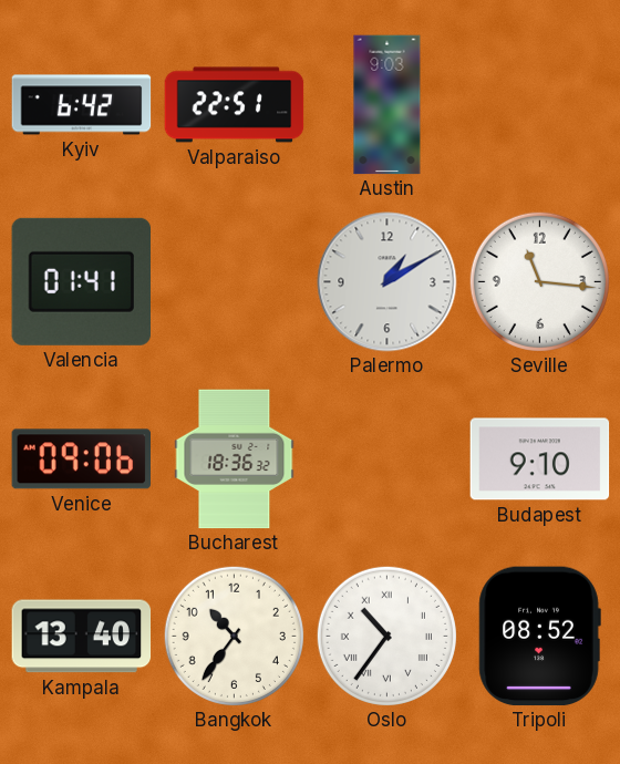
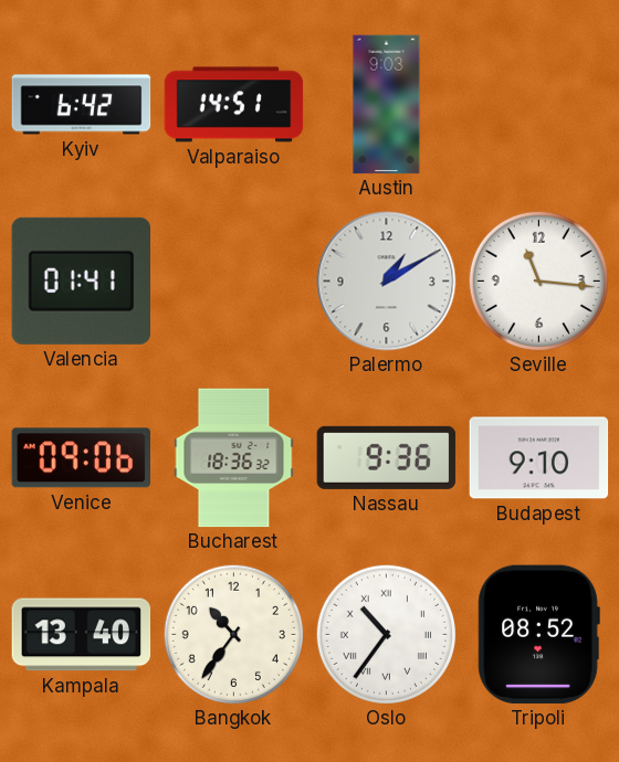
Valparaiso: 22:51 -> 14:51 (234, 105)
Nassau: none -> 9:36 (387, 457)
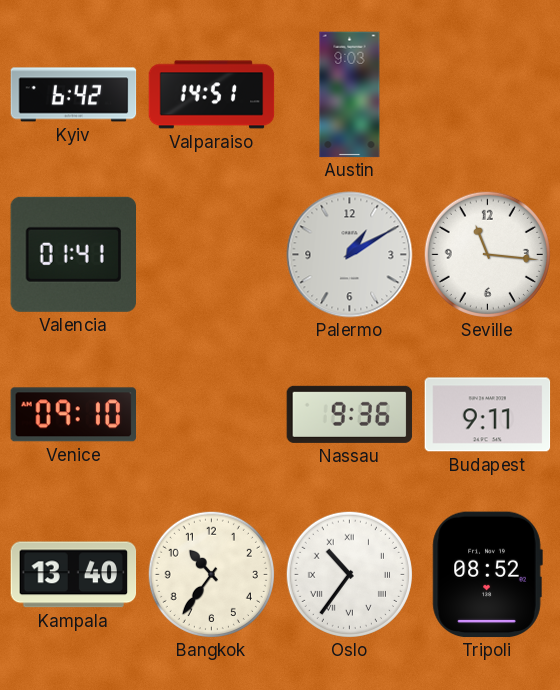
Venice: 09:06 -> 09:10 (73, 415)
Bucharest: 18:36 -> none (234, 458)
Budapest: 9:10 -> 9:11 (488, 415)
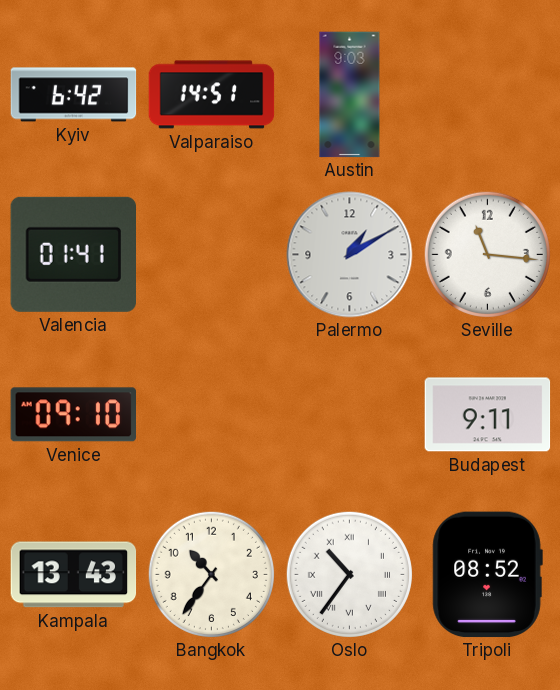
Nassau: 9:36 -> none (350, 414)
Kampala: 13:40 -> 13:43 (74, 575)
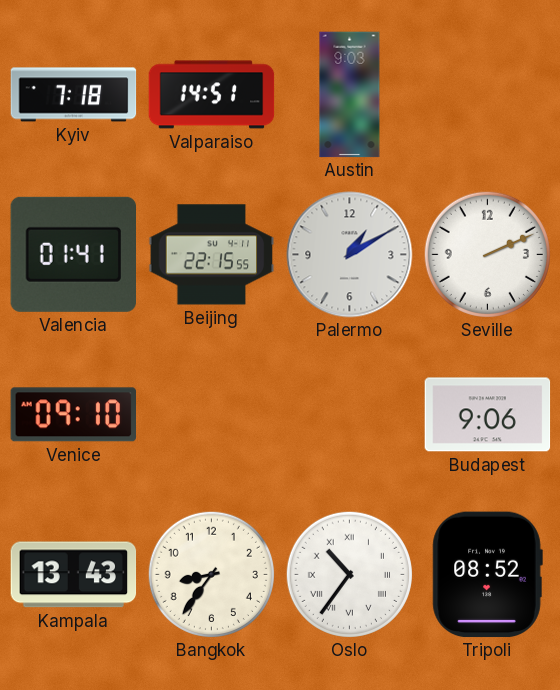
Kyiv: 6:42 -> 7:18 (74, 95)
Beijing: none -> 22:15 (212, 255)
Seville: 11:16 -> 2:11 (487, 254)
Budapest: 9:11 -> 9:06 (488, 415)
Bangkok: 10:36 -> 8:36 (211, 574)
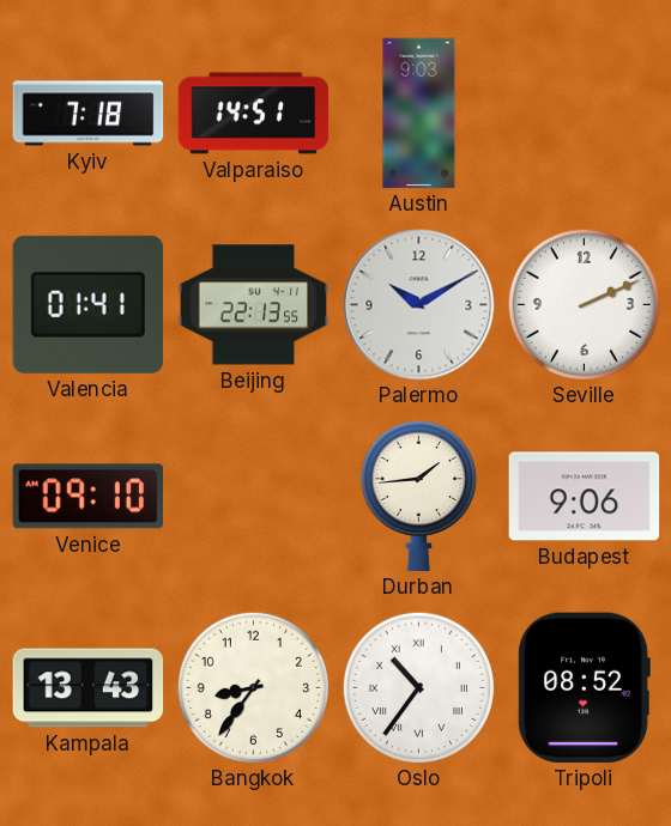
Beijing: 22:15 -> 22:13 (254, 305)
Palermo: 1:10 -> 10:10 (419, 305)
Durban: none -> 1:44 (418, 496)
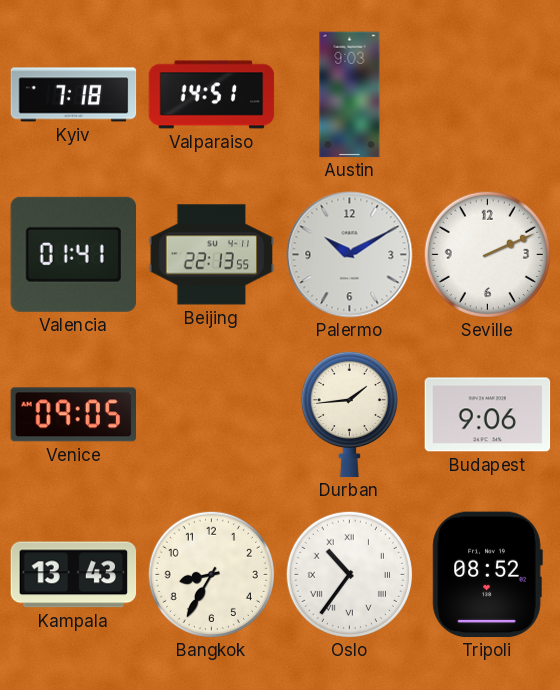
Venice: 09:10 -> 09:05 (73, 415)
Bangkok: 8:36 -> 8:35 (211, 574)
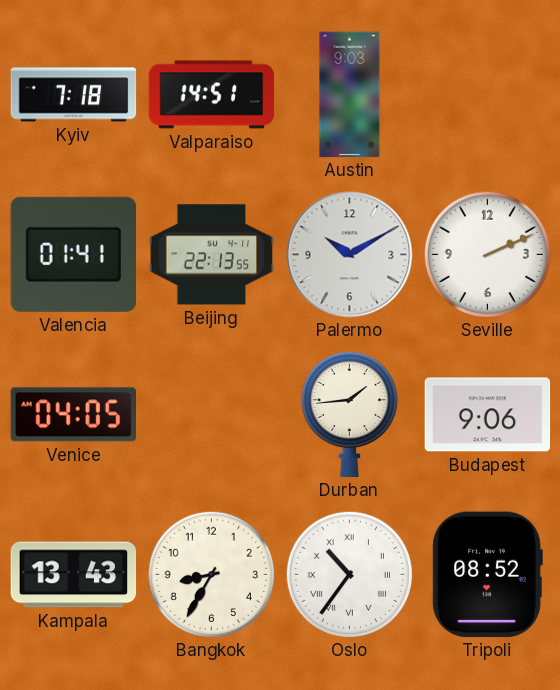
Venice: 09:05 -> 04:05 (73, 415)
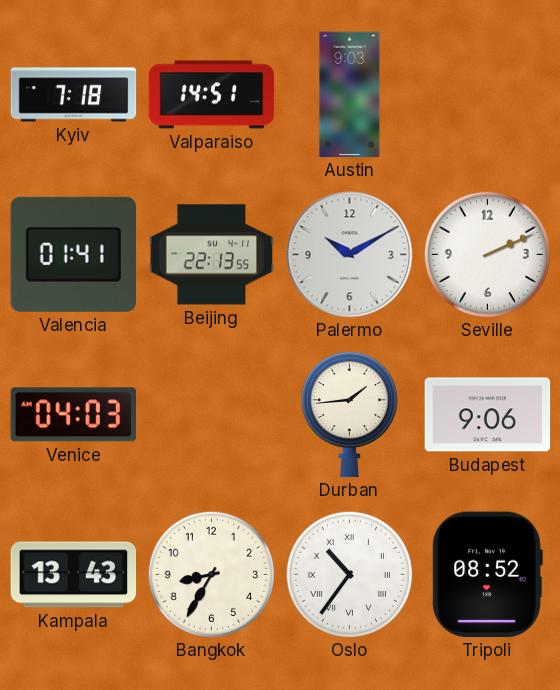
Venice: 04:05 -> 04:03 (73, 415)
